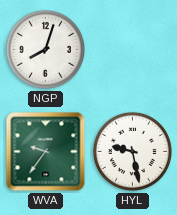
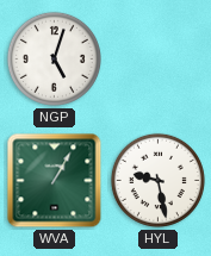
NGP: 8:03 -> 5:03 (54, 58)
WVA: 9:36 -> 1:05 (55, 181)
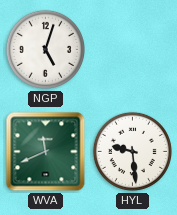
WVA: 1:05 -> 11:41 (46, 152)
HYL: 9:28 -> 9:29 (132, 151)
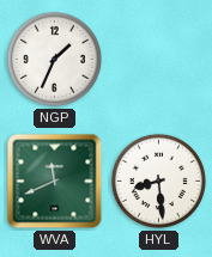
NGP: 5:03 -> 1:34 (54, 59)
HYL: 9:29 -> 8:29 (158, 180)
